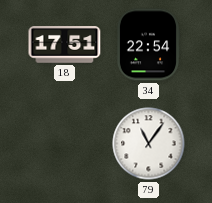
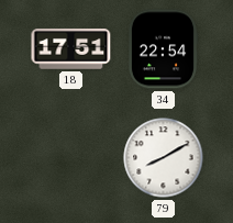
79: 11:06 -> 8:10 (164, 158)
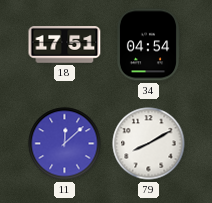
34: 22:54 -> 04:54 (148, 45)
11: none -> 12:08 (65, 144)
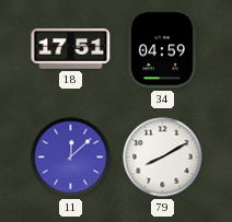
34: 04:54 -> 04:59 (162, 49)
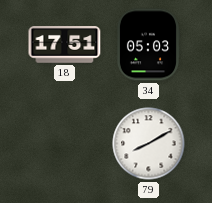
34: 04:59 -> 05:03 (148, 45)
11: 12:08 -> none (71, 157)
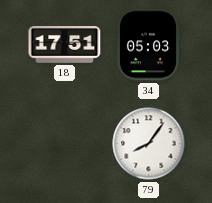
79: 8:10 -> 8:06 (149, 144)
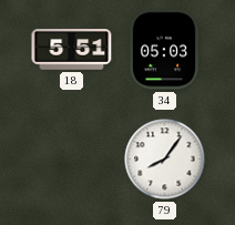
18: 17:51 -> 5:51 (72, 50)
